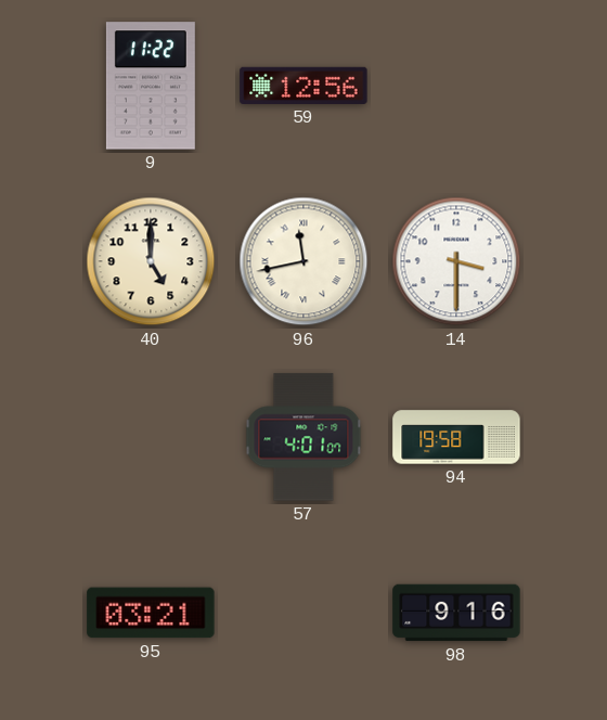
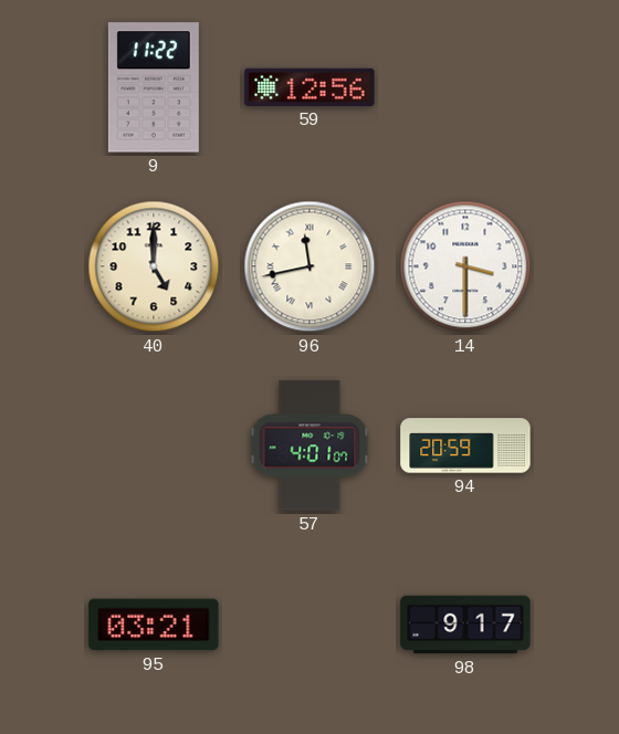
94: 19:58 -> 20:59 (465, 445)
98: 9:16 -> 9:17 (465, 625)
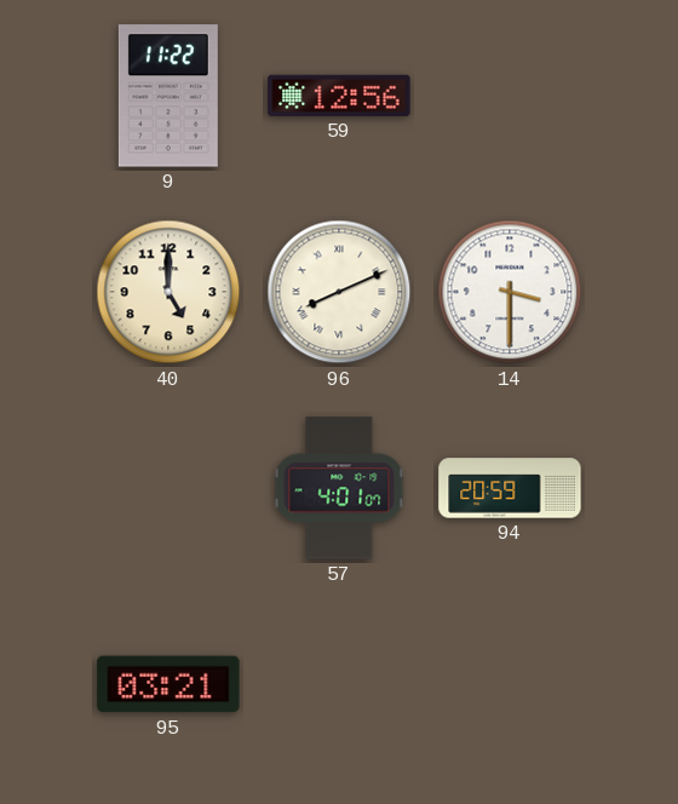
96: 11:43 -> 8:11 (339, 292)
98: 9:17 -> none (465, 625)
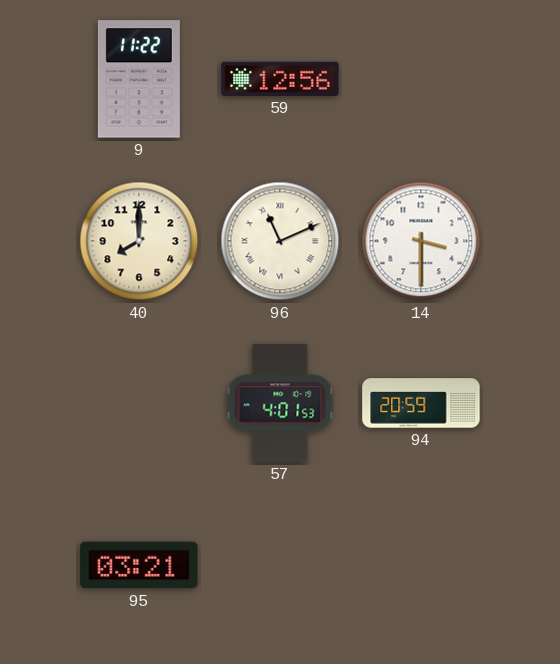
40: 5:00 -> 8:00 (139, 241)
96: 8:11 -> 11:11 (280, 241)
57: 4:01:07 -> 4:01:53 (280, 403)
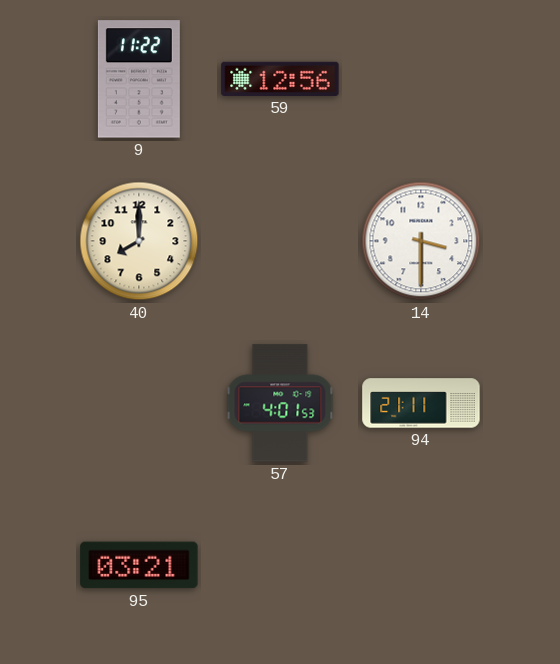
96: 11:11 -> none (280, 241)
94: 20:59 -> 21:11 (421, 403)
